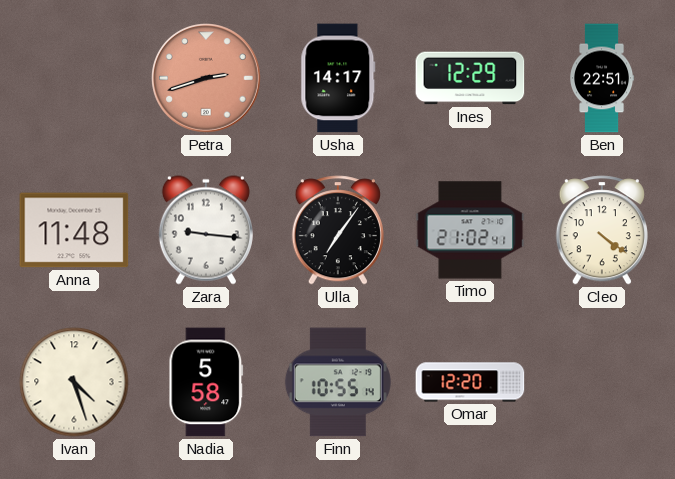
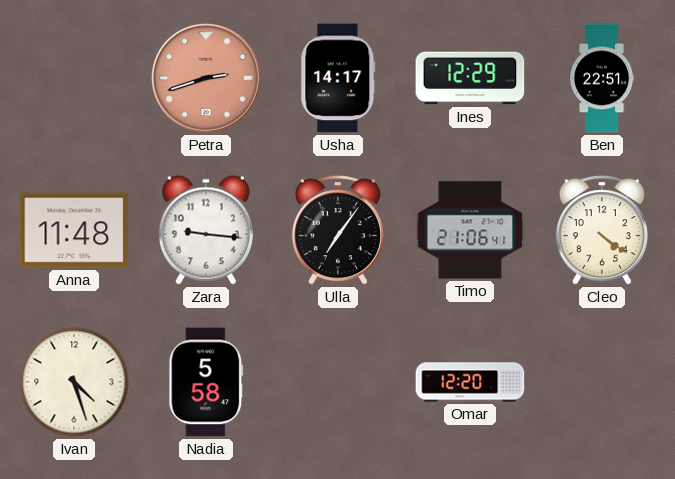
Timo: 21:02 -> 21:06 (470, 230)
Finn: 10:55 -> none (338, 382)
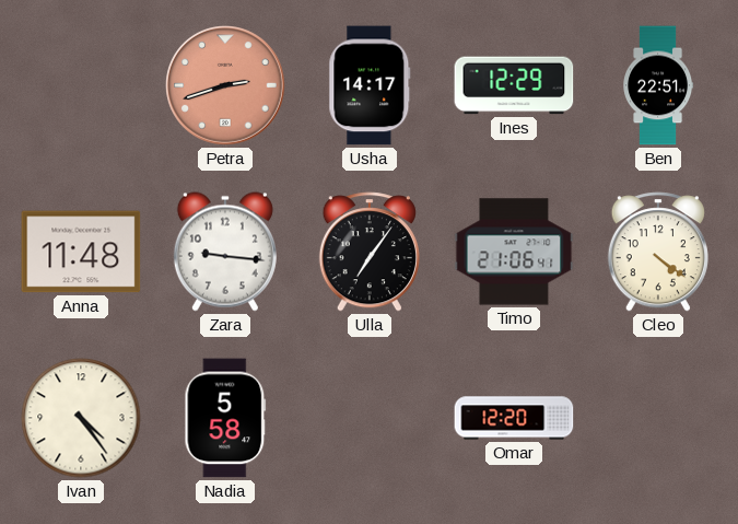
Ivan: 4:27 -> 4:24 (81, 418)
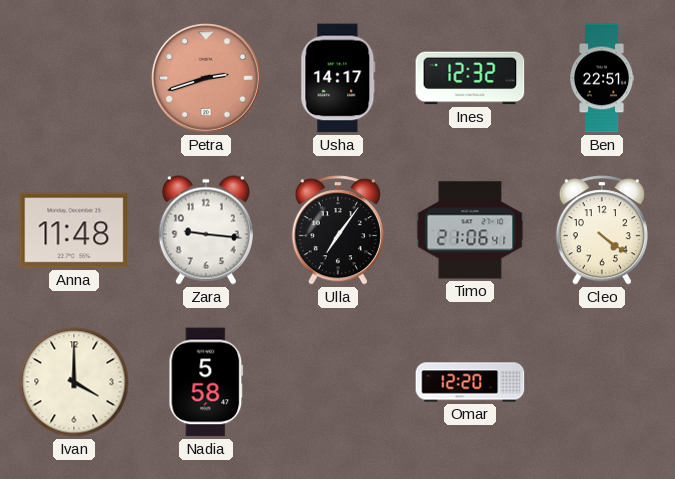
Ines: 12:29 -> 12:32 (470, 78)
Ivan: 4:24 -> 4:00 (74, 382)
